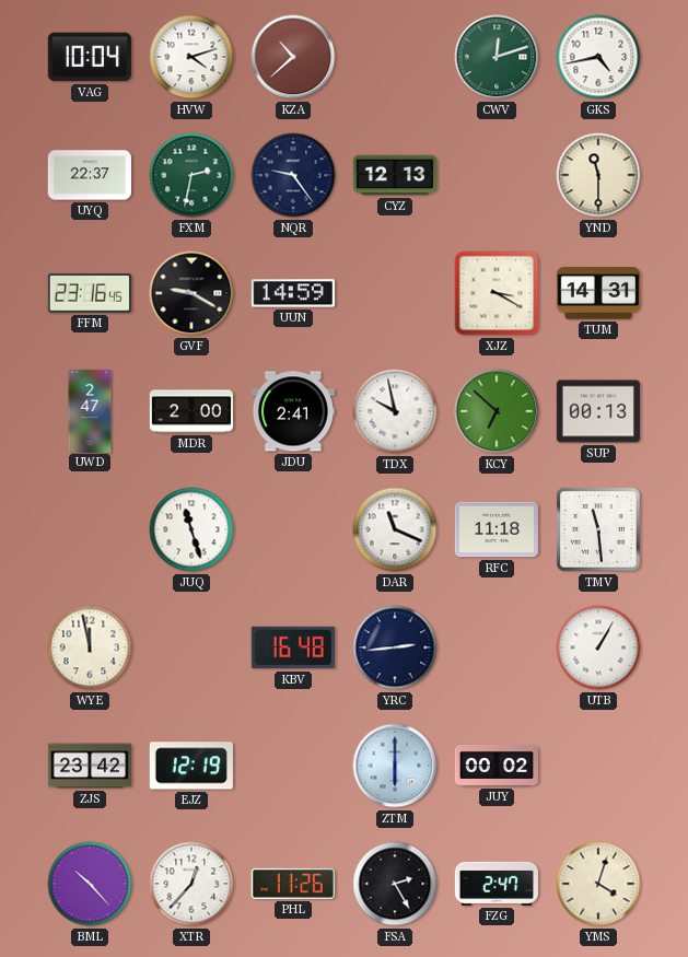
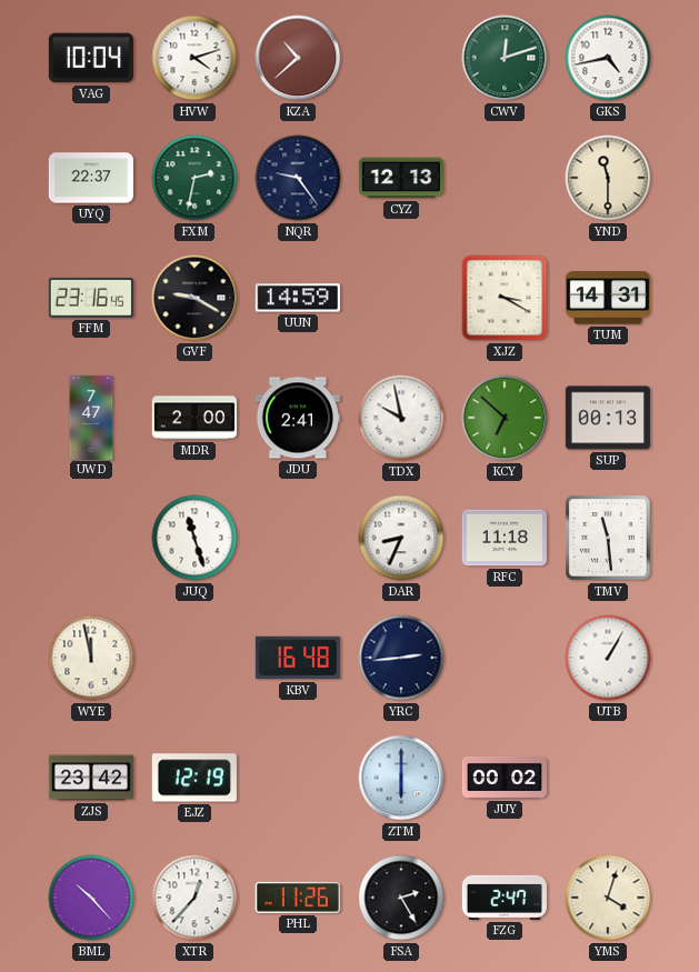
UWD: 2:47 -> 7:47 (91, 417)
DAR: 11:19 -> 8:34 (401, 538)
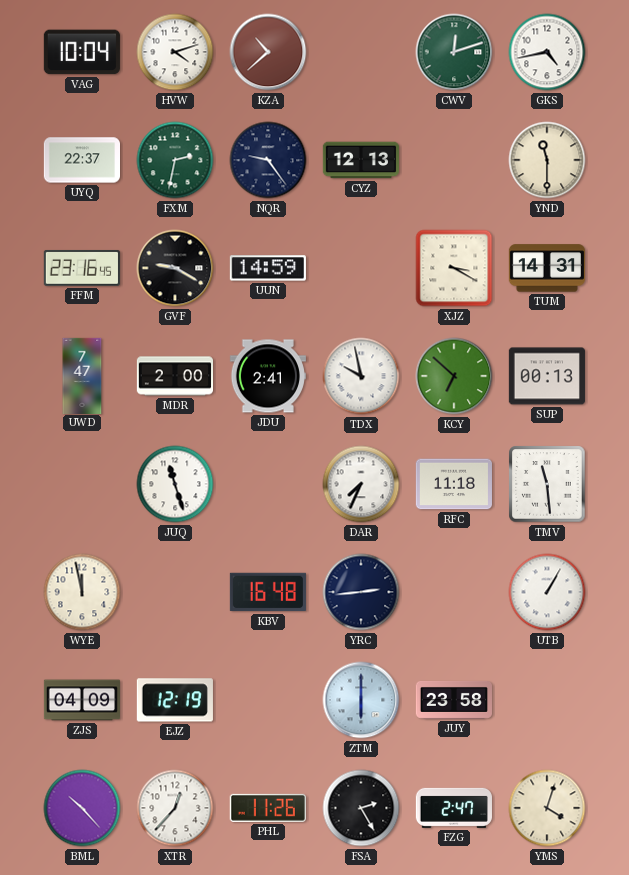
DAR: 8:34 -> 7:34 (361, 484)
ZJS: 23:42 -> 04:09 (81, 700)
JUY: 00:02 -> 23:58 (453, 700)
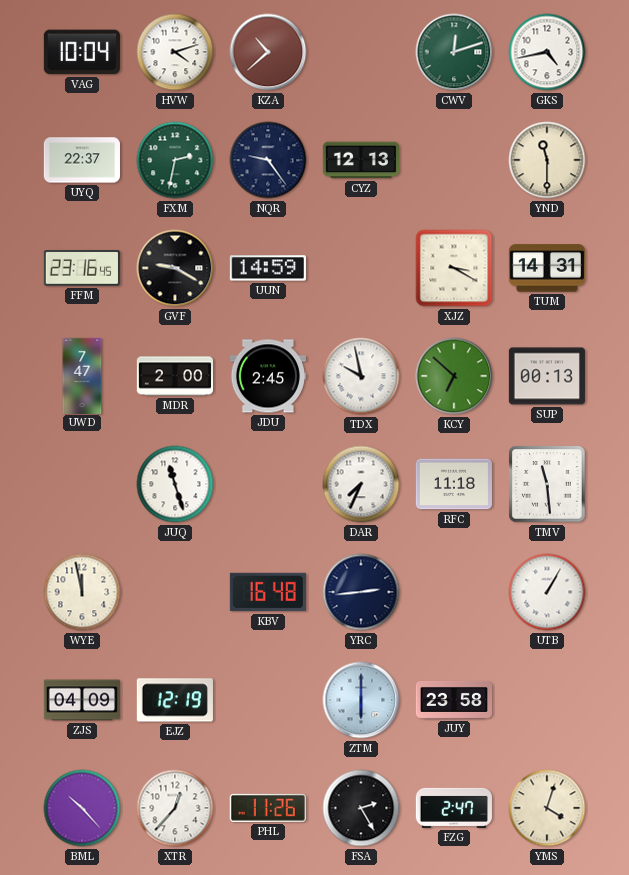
JDU: 2:41 -> 2:45 (268, 376)
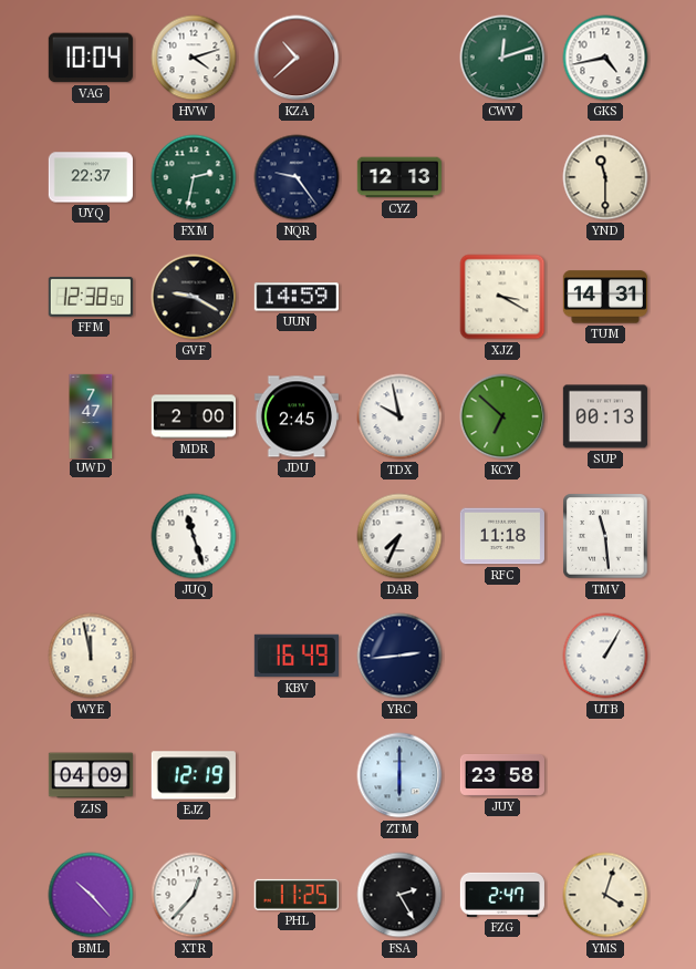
FFM: 23:16 -> 12:38 (91, 297)
KBV: 16:48 -> 16:49 (297, 656)
PHL: 11:26 -> 11:25 (297, 895)
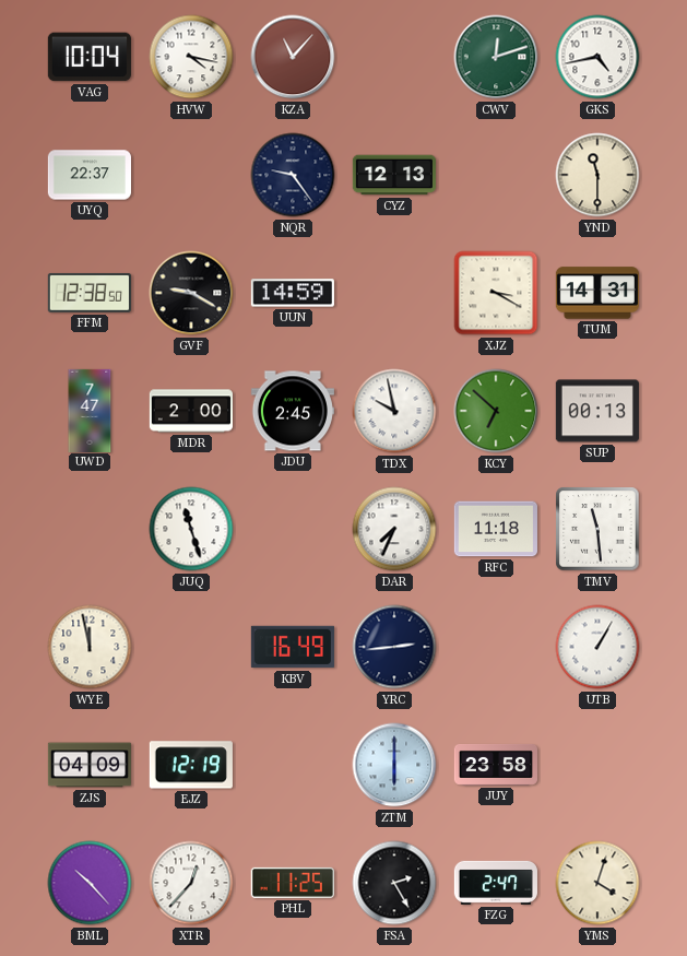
HVW: 4:12 -> 4:17 (191, 57)
KZA: 10:38 -> 11:07 (293, 57)
FXM: 2:32 -> none (194, 177)
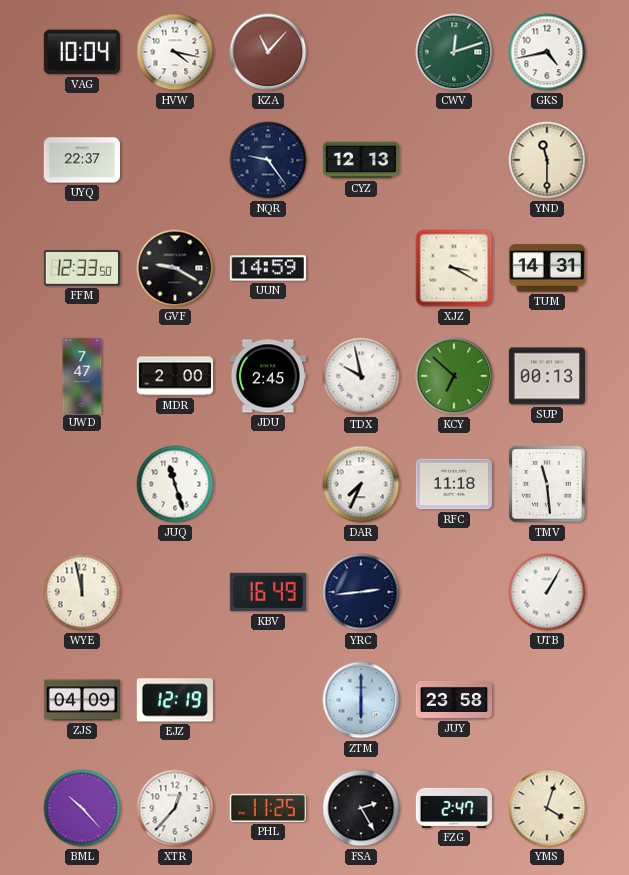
FFM: 12:38 -> 12:33 (82, 268)
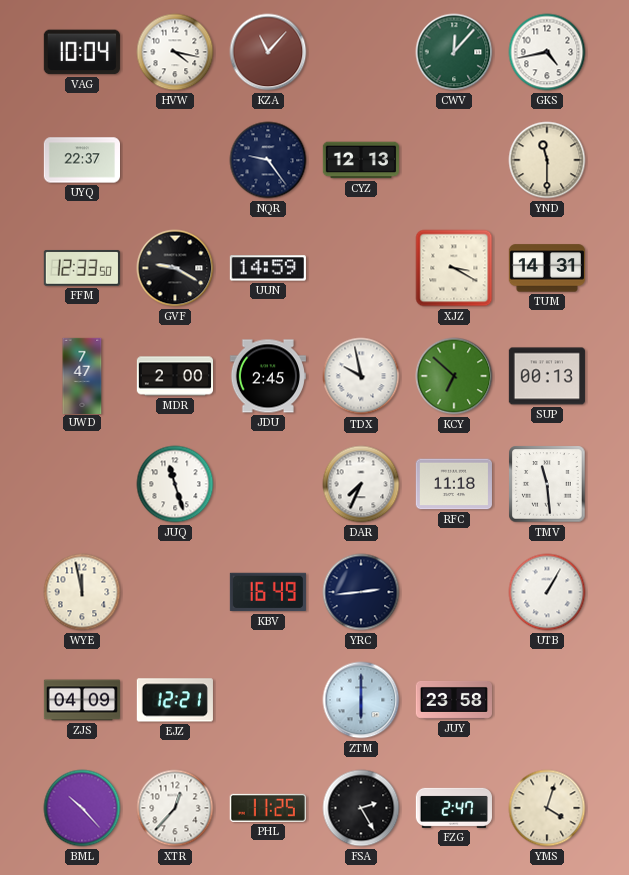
CWV: 12:12 -> 12:07 (454, 52)
EJZ: 12:19 -> 12:21 (175, 700)
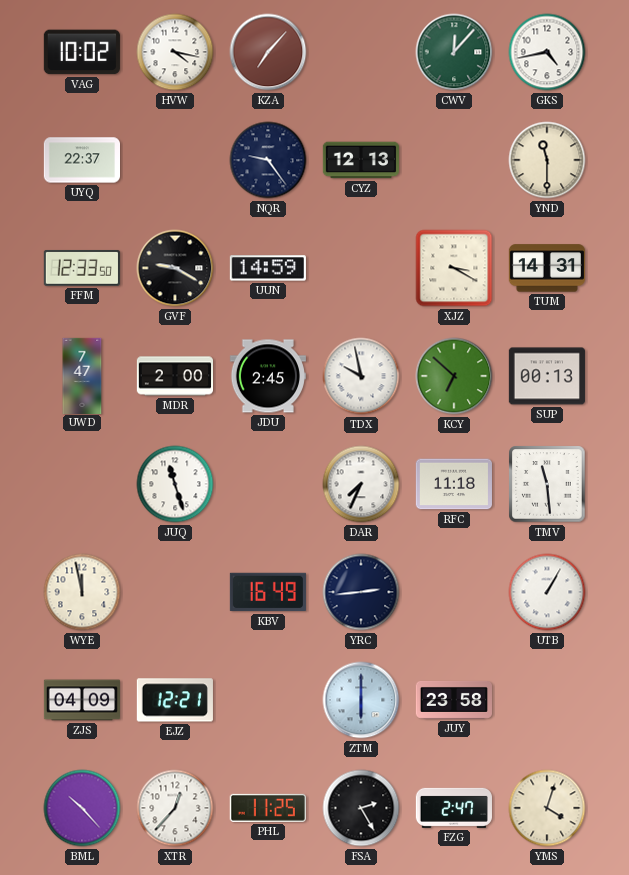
VAG: 10:04 -> 10:02 (82, 52)
KZA: 11:07 -> 7:07 (268, 52)
